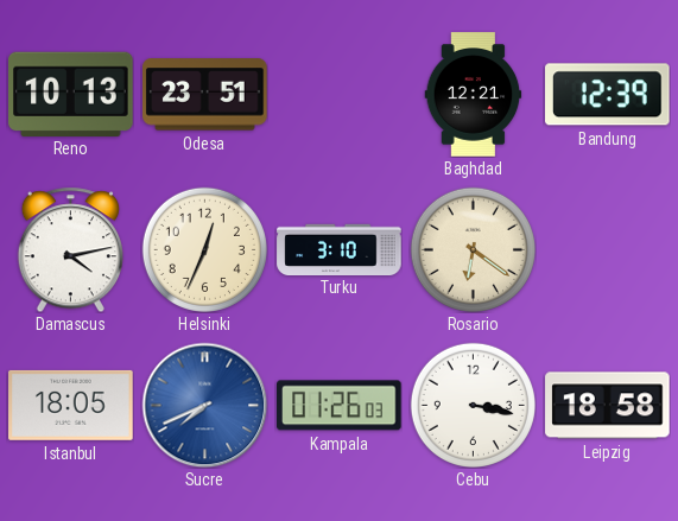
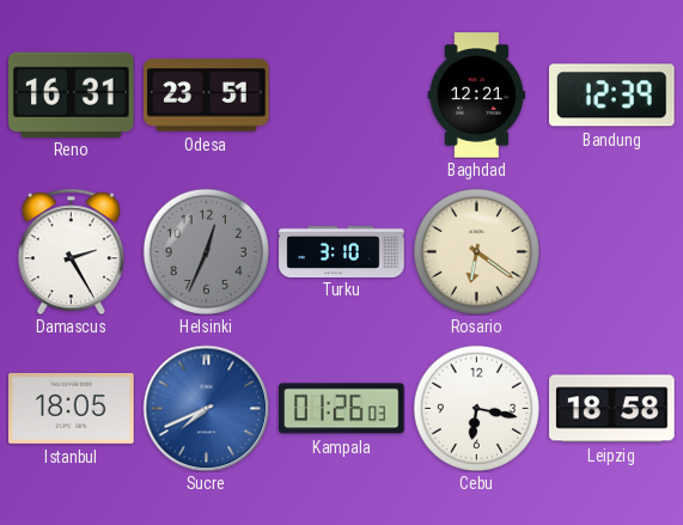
Reno: 10:13 -> 16:31 (72, 94)
Damascus: 4:13 -> 2:25 (71, 251)
Helsinki dial: cream -> grey (206, 251)
Cebu: 3:17 -> 6:17 (476, 408)
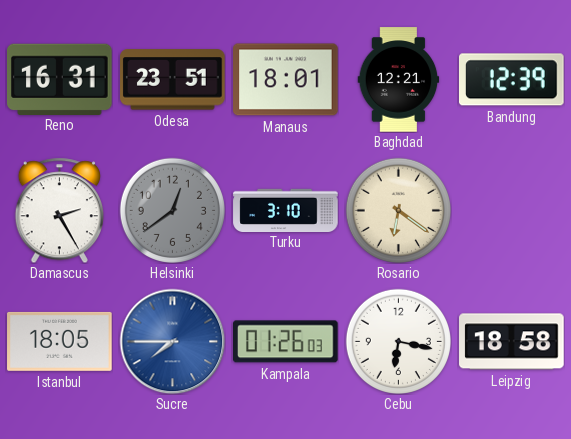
Manaus: none -> 18:01 (286, 80)
Helsinki: 12:34 -> 12:39 (172, 210)
Sucre: 7:41 -> 7:45 (172, 341)
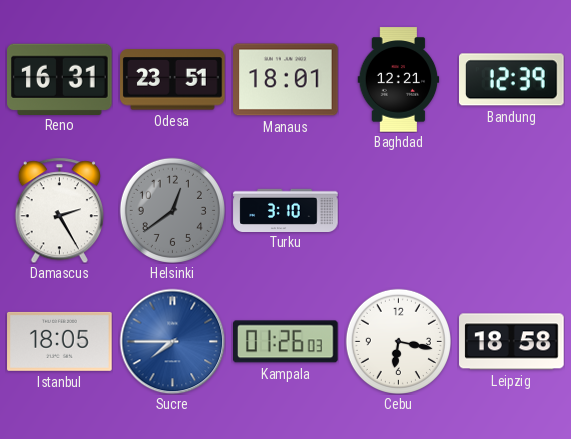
Rosario: 6:21 -> none (398, 210)
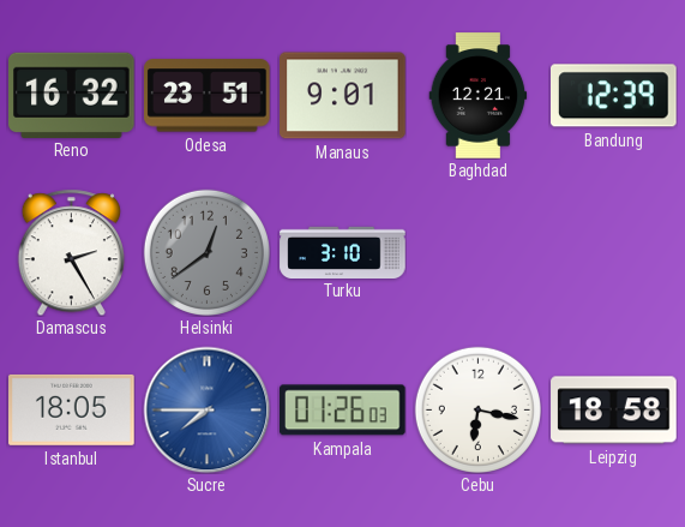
Reno: 16:31 -> 16:32 (72, 95)
Manaus: 18:01 -> 9:01 (343, 96)
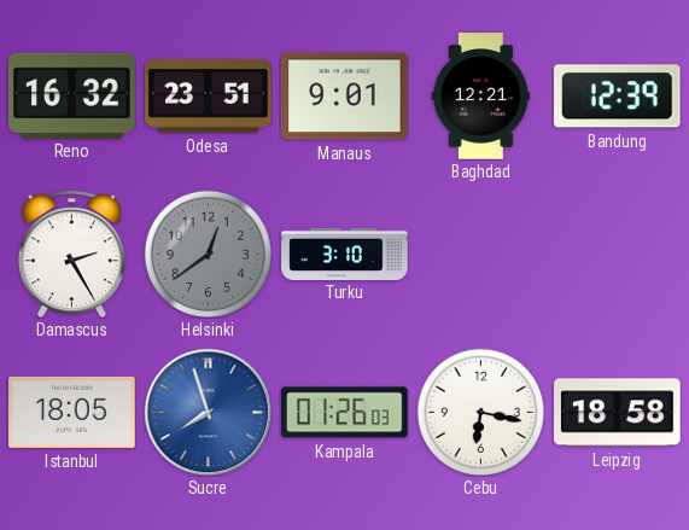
Sucre: 7:45 -> 7:57 (208, 412)
